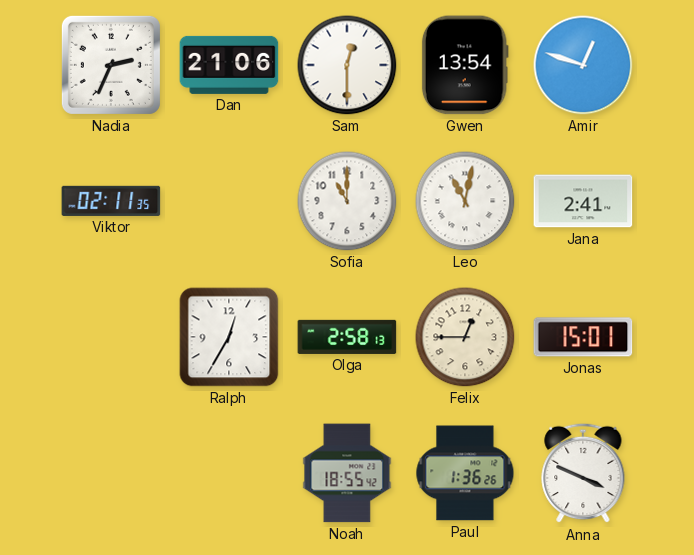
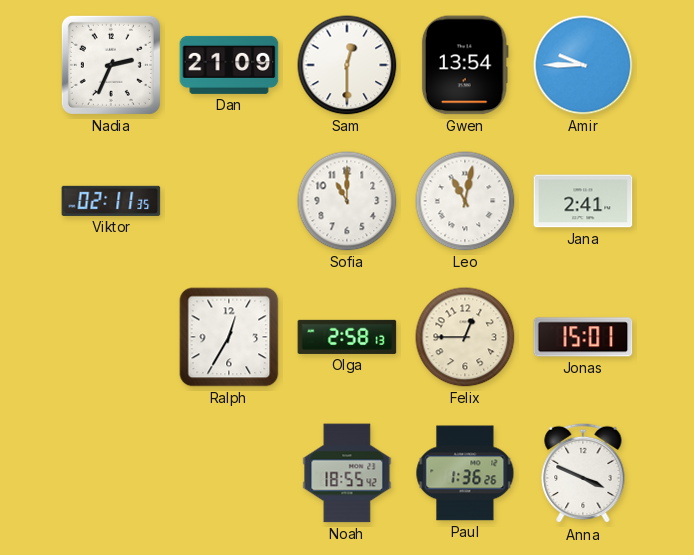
Dan: 21:06 -> 21:09 (229, 65)
Amir: 12:48 -> 9:45 (583, 65)
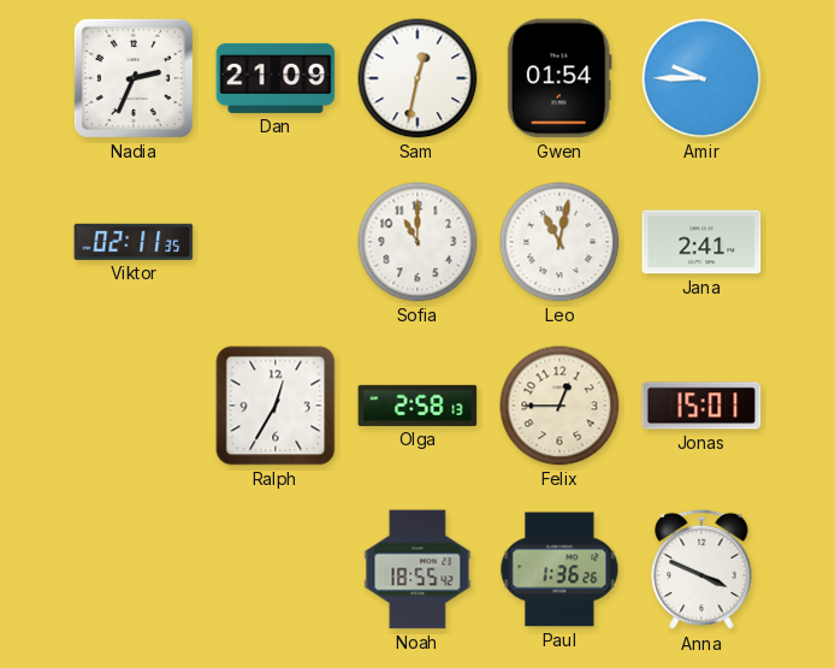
Sam: 12:30 -> 12:32 (417, 78)
Gwen: 13:54 -> 01:54 (559, 78)
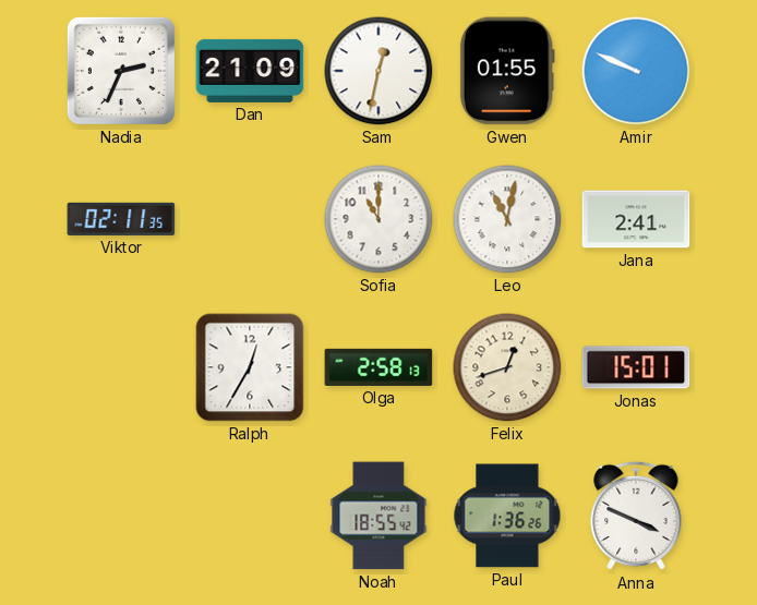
Gwen: 01:54 -> 01:55 (507, 71)
Amir: 9:45 -> 9:49 (636, 71)
Felix: 12:45 -> 12:42 (507, 367)
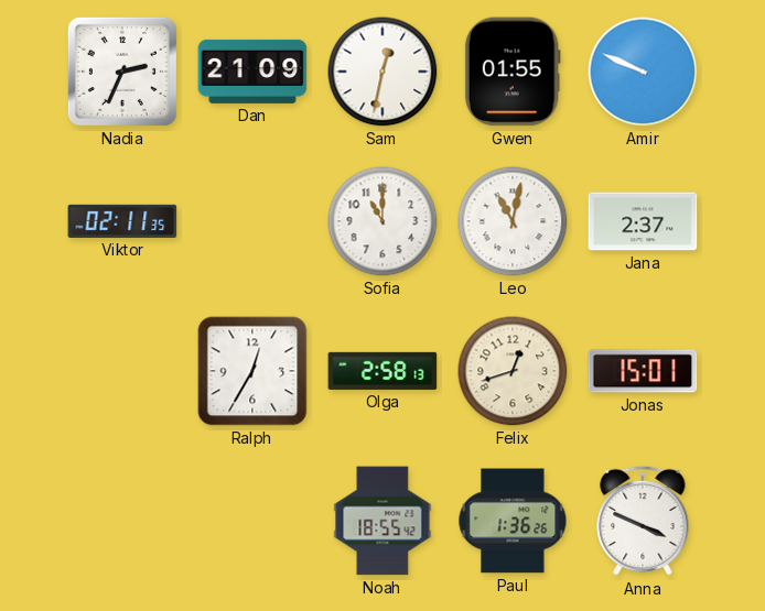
Jana: 2:41 -> 2:37 (643, 221)
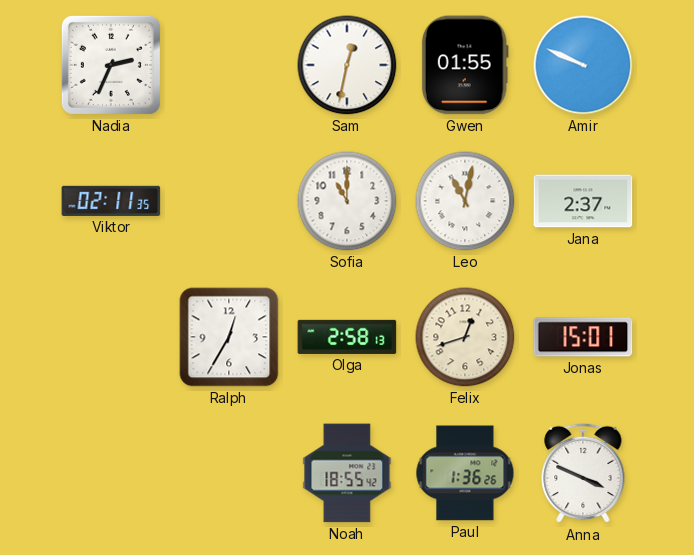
Dan: 21:09 -> none (252, 72)
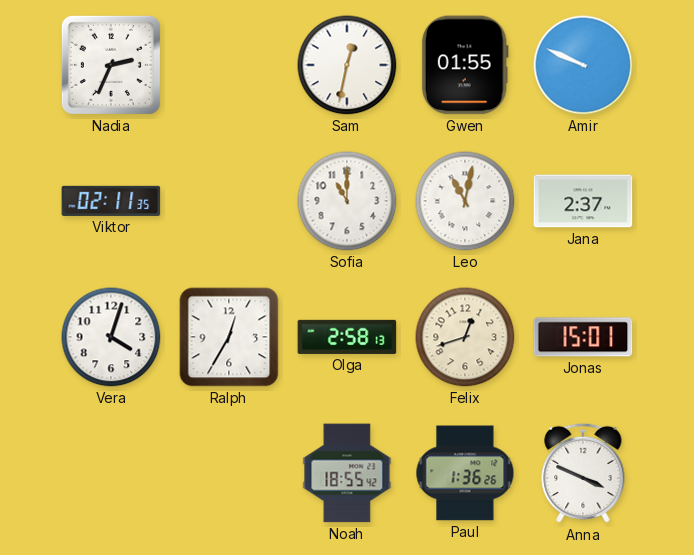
Vera: none -> 4:03 (111, 337)
